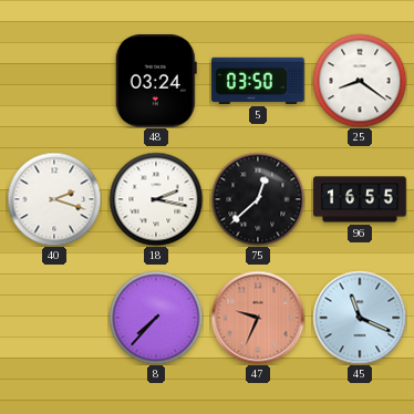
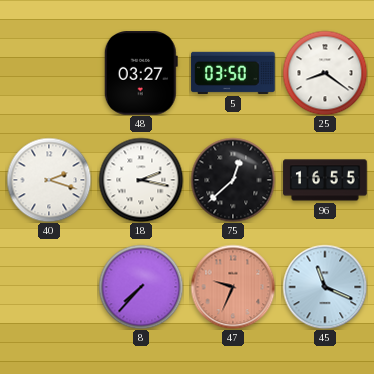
48: 03:24 -> 03:27 (141, 73)
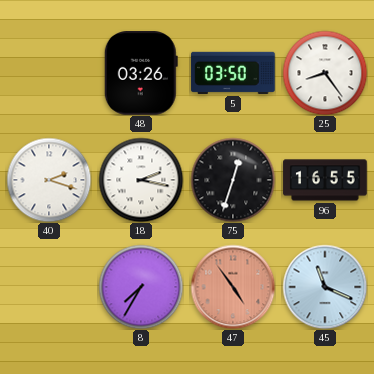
48: 03:27 -> 03:26 (141, 73)
25: 8:21 -> 8:24 (325, 73)
75: 12:38 -> 12:33 (233, 180)
8: 7:37 -> 7:35 (141, 287)
47: 9:34 -> 4:54 (233, 287)
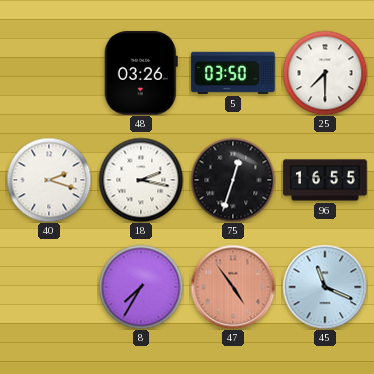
25: 8:24 -> 7:30 (325, 73)
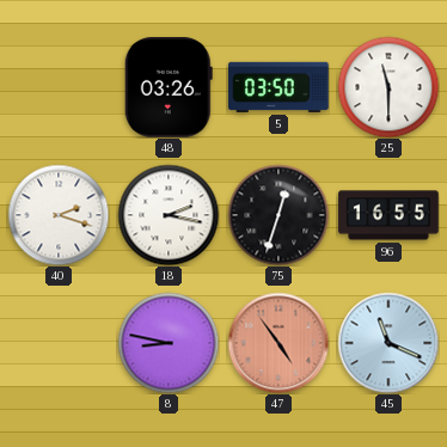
25: 7:30 -> 11:30 (388, 87)
8: 7:35 -> 8:47 (169, 343)
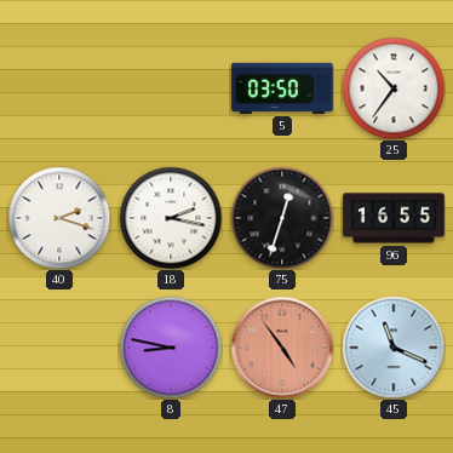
48: 03:26 -> none (169, 87)
25: 11:30 -> 10:36 (394, 88)
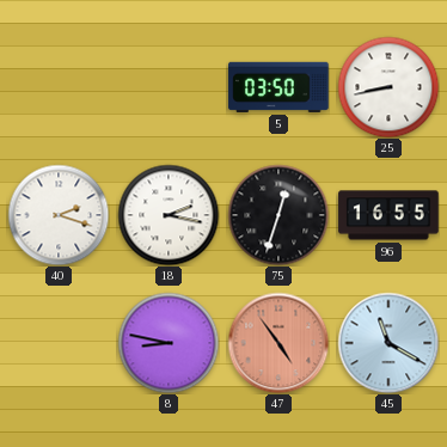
25: 10:36 -> 8:43 (388, 87)
45: 11:19 -> 11:20 (388, 343)
